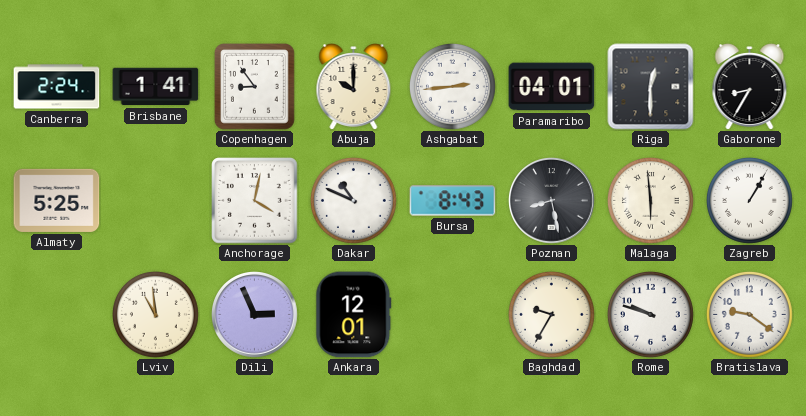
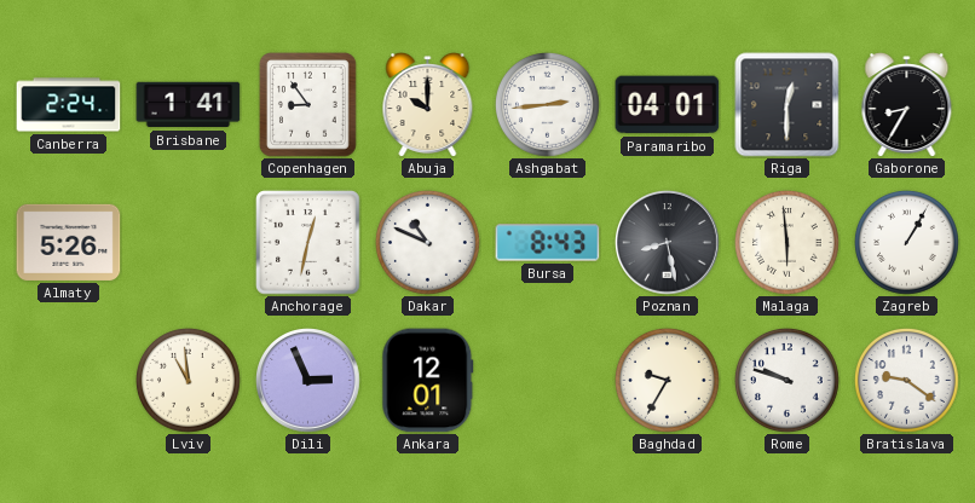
Almaty: 5:25 -> 5:26 (69, 242)
Anchorage: 4:02 -> 12:32 (308, 243)
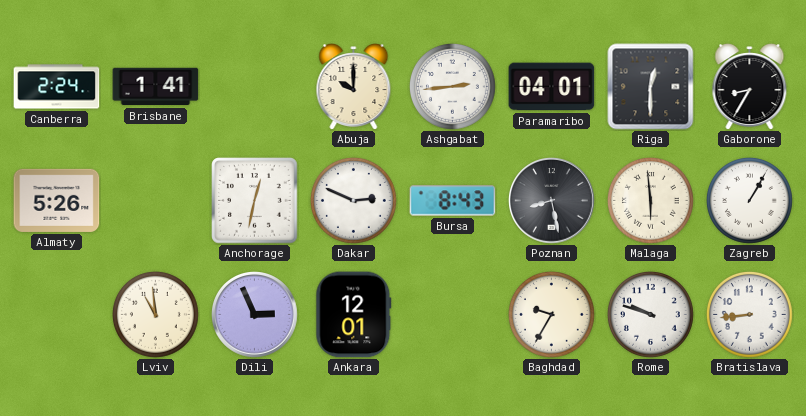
Copenhagen: 8:54 -> none (308, 105)
Dakar: 10:49 -> 2:49 (353, 200)
Bratislava: 9:21 -> 8:44 (749, 314)
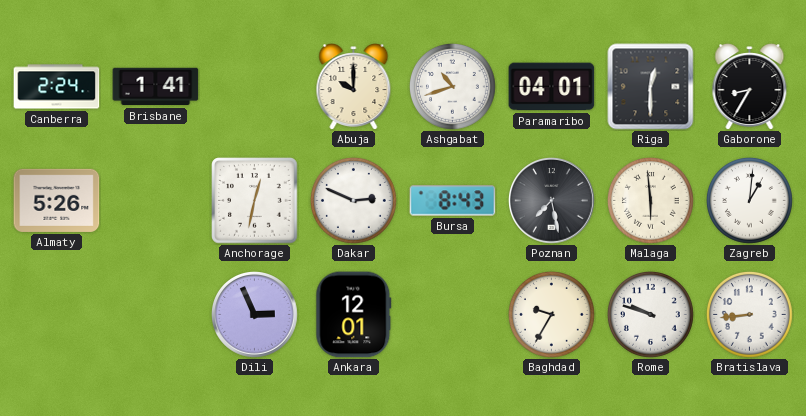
Ashgabat: 2:44 -> 10:42 (452, 86)
Poznan: 8:28 -> 7:28 (552, 201)
Zagreb: 1:05 -> 1:01 (749, 200)
Lviv: 10:59 -> none (155, 314)
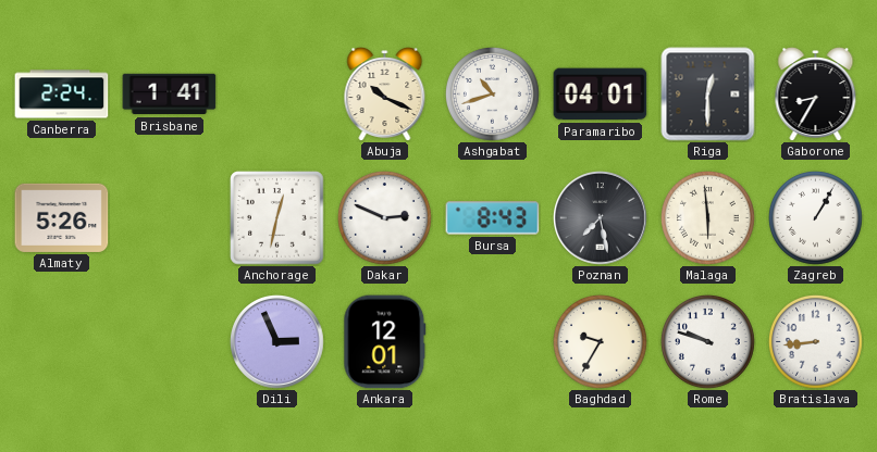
Abuja: 10:00 -> 10:19 (385, 95)
Zagreb: 1:01 -> 1:05 (815, 217)
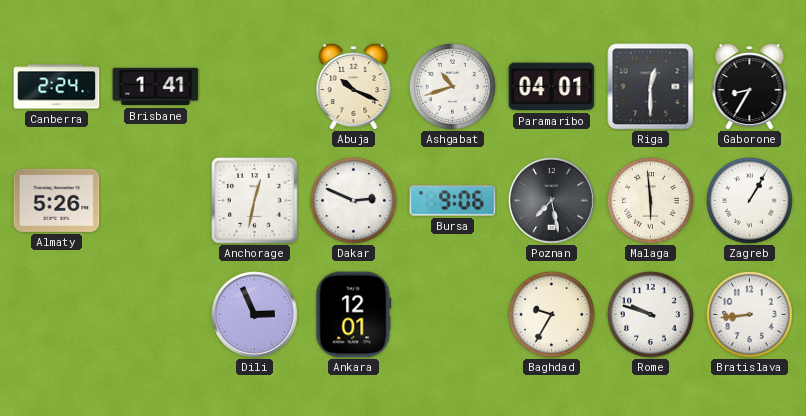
Bursa: 8:43 -> 9:06 (453, 201)
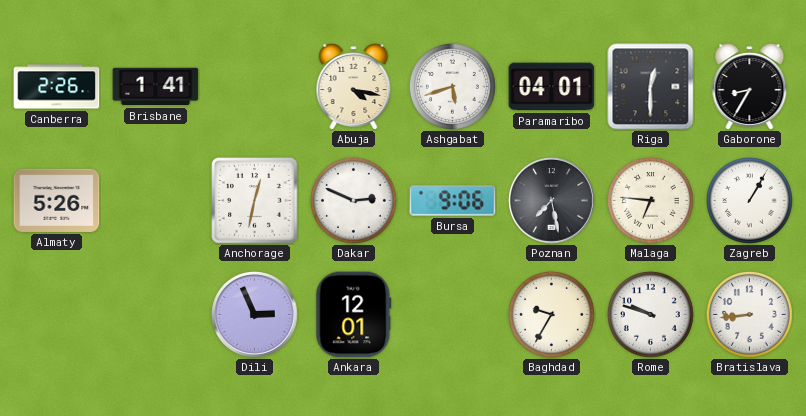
Canberra: 2:24 -> 2:26 (57, 87)
Abuja: 10:19 -> 4:17 (354, 87)
Ashgabat: 10:42 -> 5:42 (452, 86)
Malaga: 5:59 -> 6:46 (650, 200)
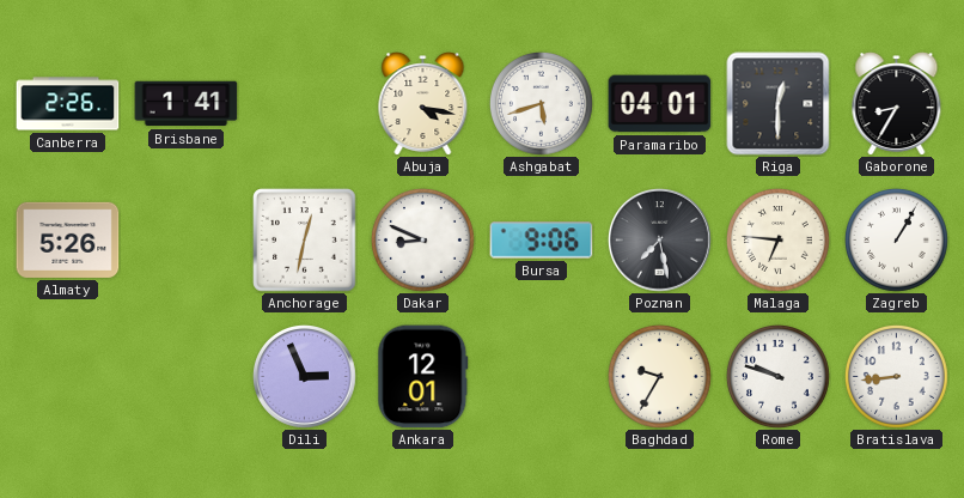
Dakar: 2:49 -> 8:49 (422, 239)
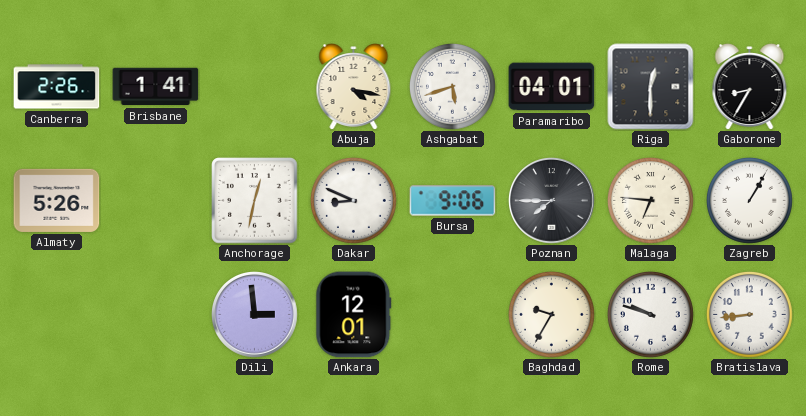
Poznan: 7:28 -> 7:45 (552, 201)
Dili: 2:56 -> 2:59 (255, 315)
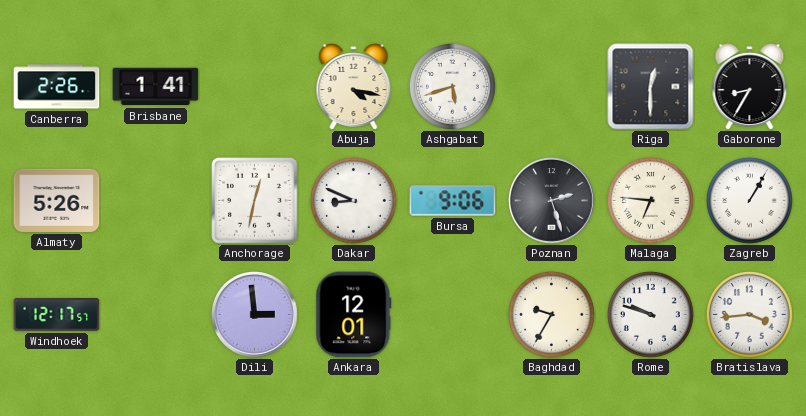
Paramaribo: 04:01 -> none (552, 87)
Poznan: 7:45 -> 2:27 (552, 201)
Windhoek: none -> 12:17 (57, 314)
Bratislava: 8:44 -> 3:44 (749, 314)
